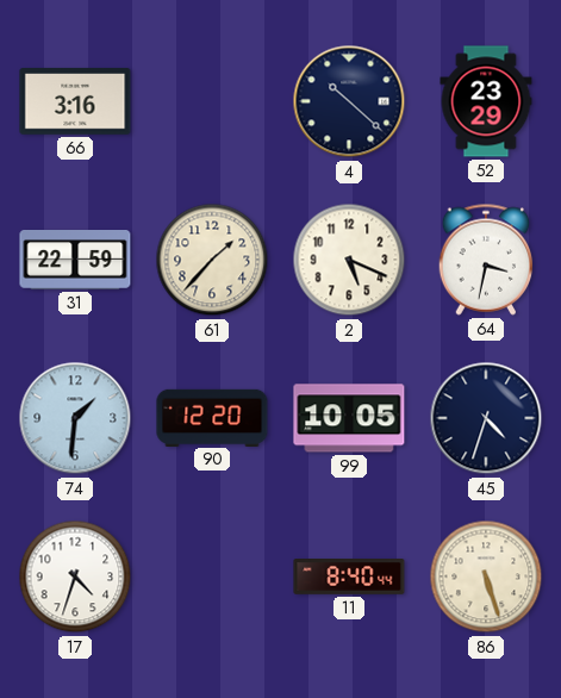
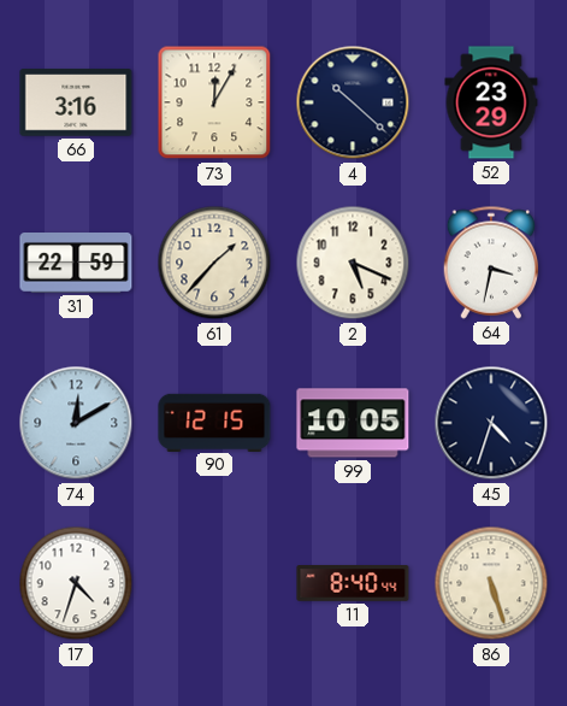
73: none -> 12:05 (214, 102)
74: 1:31 -> 12:10 (76, 423)
90: 12:20 -> 12:15 (214, 422)
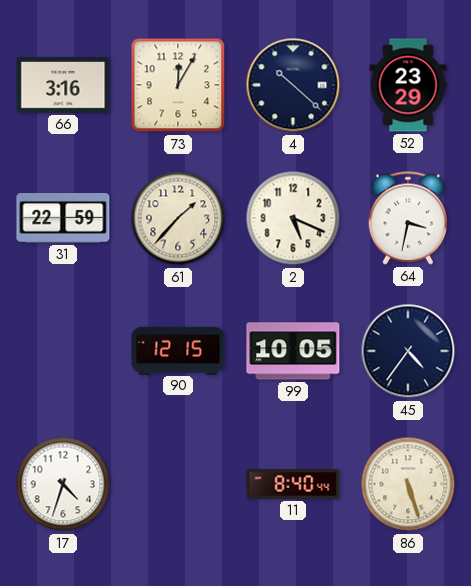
74: 12:10 -> none (76, 423)
45: 4:33 -> 4:36 (408, 351)
